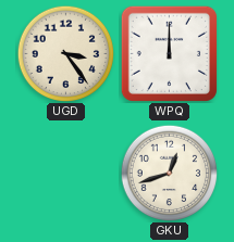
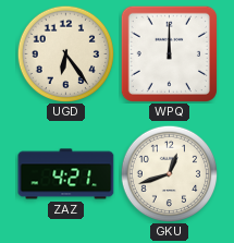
UGD: 3:24 -> 6:24 (65, 53)
ZAZ: none -> 4:21 (66, 174)
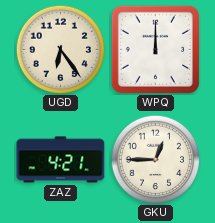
GKU: 12:42 -> 12:45 (155, 159)
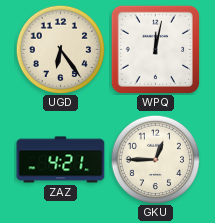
WPQ: 12:00 -> 12:02 (155, 49)
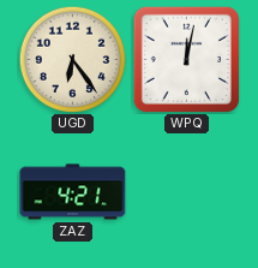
GKU: 12:45 -> none (155, 159)
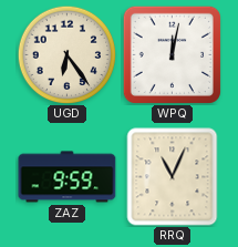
ZAZ: 4:21 -> 9:59 (68, 177)
RRQ: none -> 11:04 (173, 177)
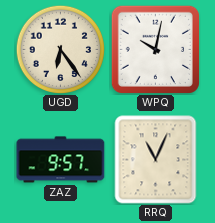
WPQ: 12:02 -> 10:02 (155, 49)
ZAZ: 9:59 -> 9:57 (61, 160)
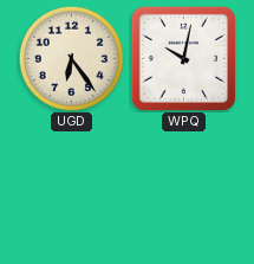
ZAZ: 9:57 -> none (61, 160)
RRQ: 11:04 -> none (156, 160)
